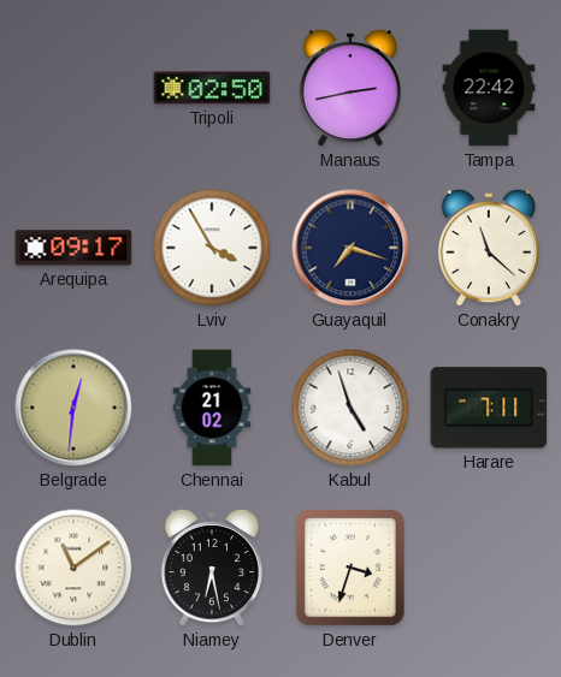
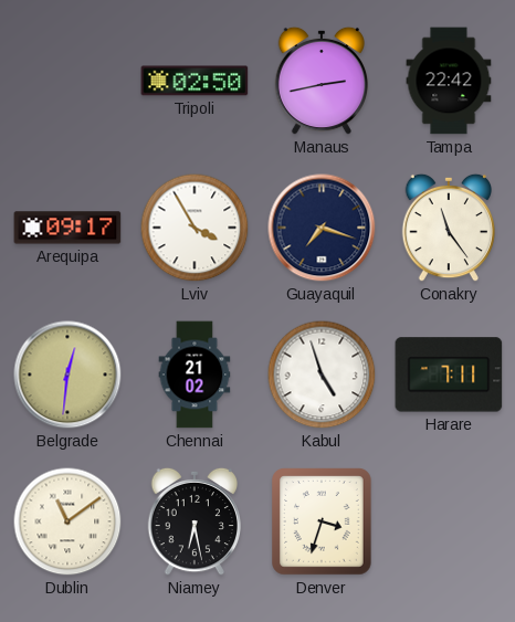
Conakry: 11:22 -> 11:24 (449, 228)
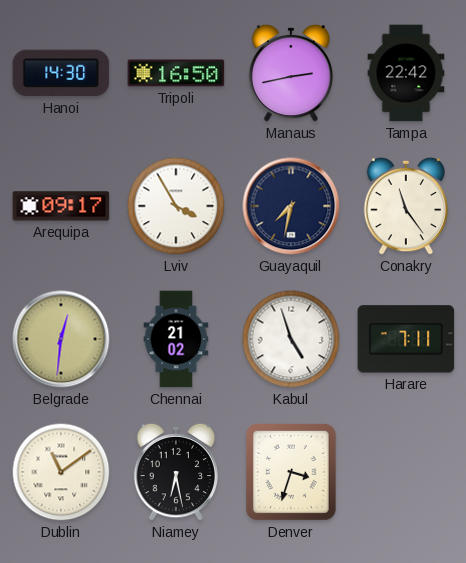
Hanoi: none -> 14:30 (61, 73)
Tripoli: 02:50 -> 16:50 (176, 73)
Guayaquil: 7:18 -> 7:32 (291, 206)
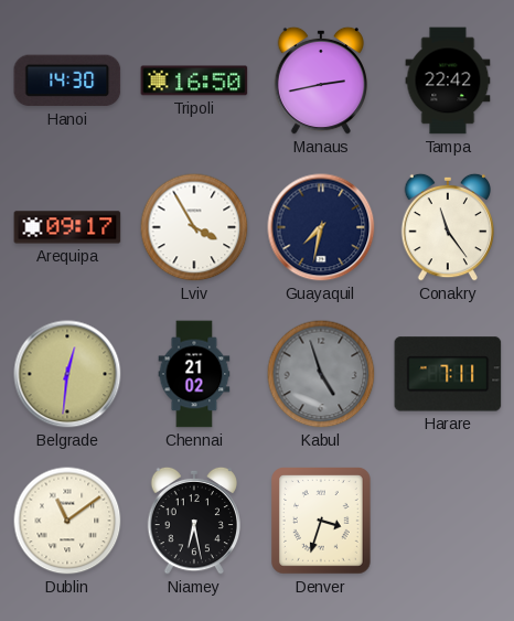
Kabul dial: white -> grey (321, 374)
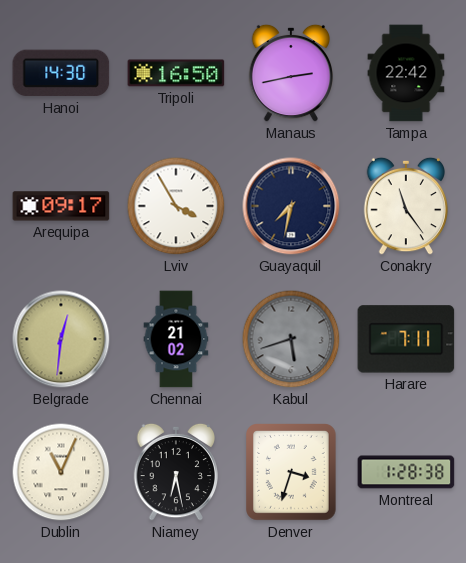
Kabul: 4:57 -> 5:42 (291, 339)
Dublin: 11:09 -> 11:04 (61, 472)
Montreal: none -> 1:28 (406, 472)
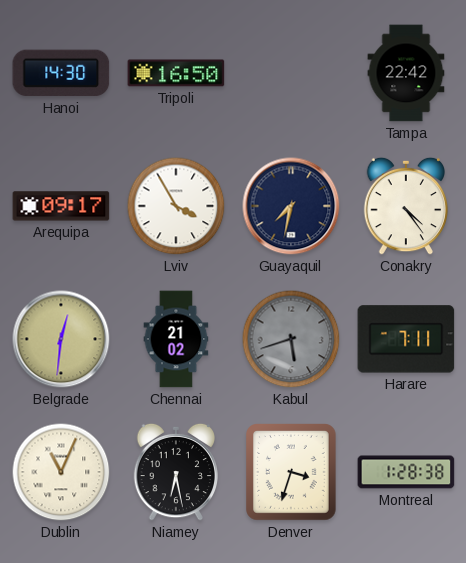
Manaus: 2:43 -> none (291, 73)
Conakry: 11:24 -> 4:24 (406, 206)
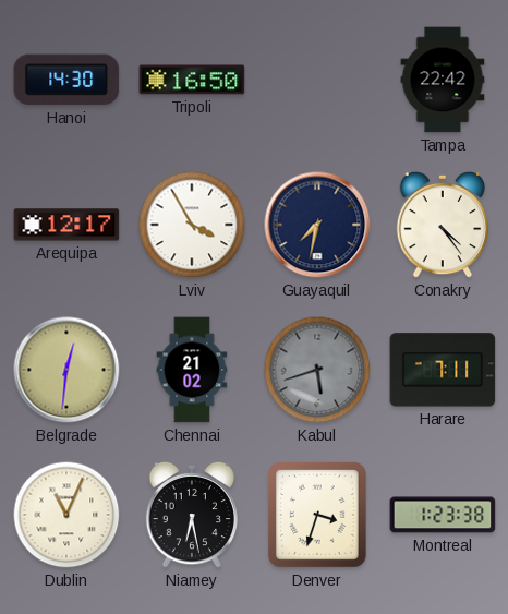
Arequipa: 09:17 -> 12:17 (66, 225)
Montreal: 1:28 -> 1:23 (443, 515)
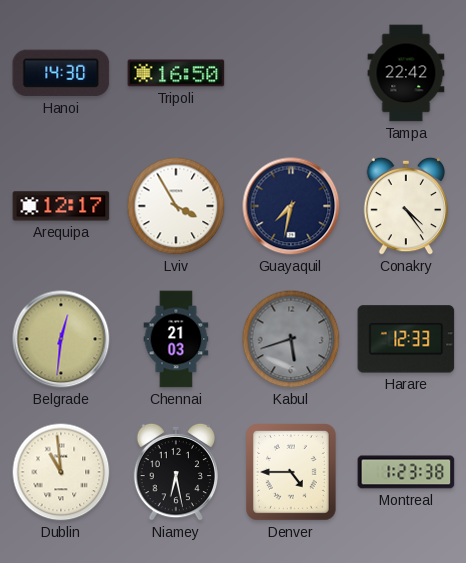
Chennai: 21:02 -> 21:03 (176, 339)
Harare: 7:11 -> 12:33 (406, 339)
Dublin: 11:04 -> 10:59 (61, 472)
Denver: 3:33 -> 4:45 (292, 472)
